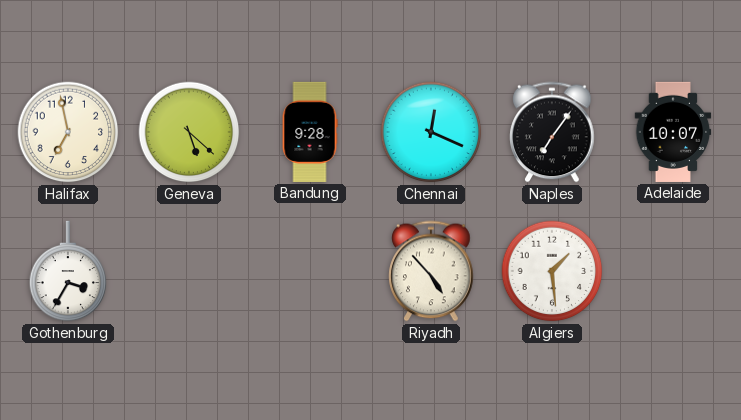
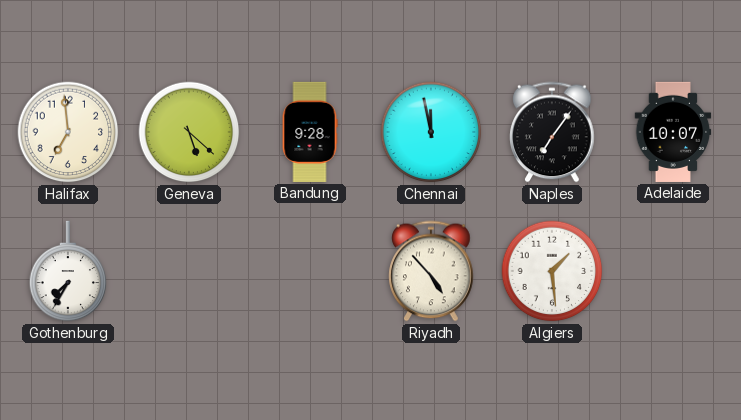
Halifax: 6:58 -> 6:59 (68, 132)
Chennai: 12:19 -> 11:58 (431, 132)
Gothenburg: 3:35 -> 7:35 (68, 271)
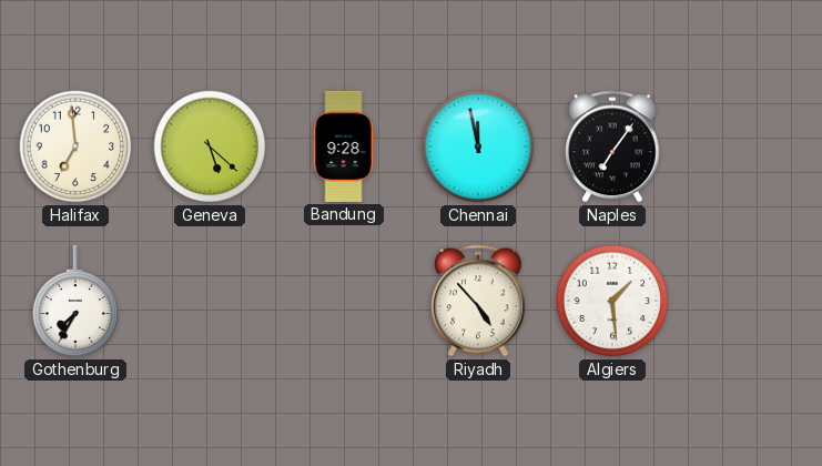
Adelaide: 10:07 -> none (673, 132)
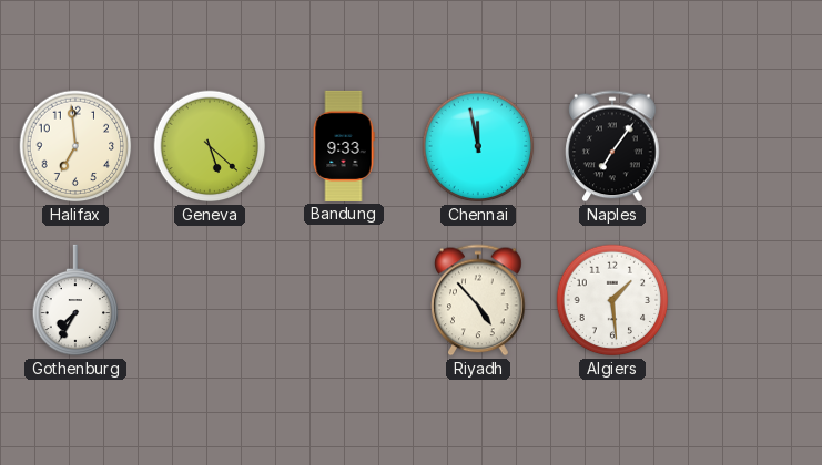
Bandung: 9:28 -> 9:33 (344, 146)
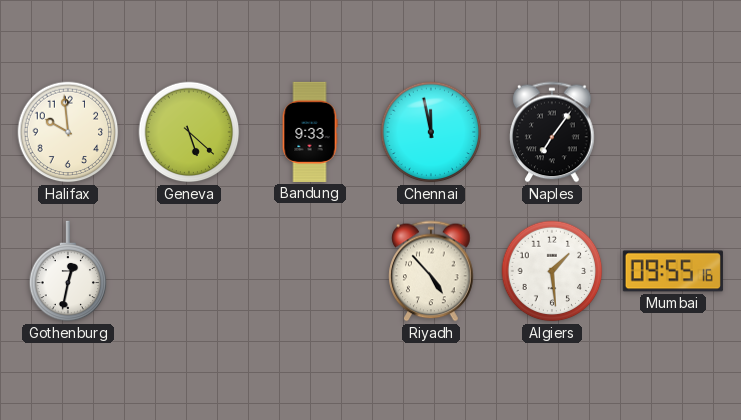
Halifax: 6:59 -> 9:59 (68, 132)
Gothenburg: 7:35 -> 12:32 (68, 271)
Mumbai: none -> 09:55 (673, 271)
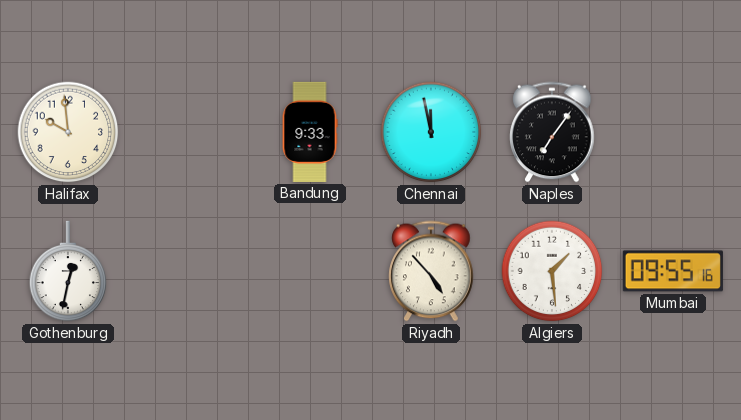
Geneva: 5:22 -> none (189, 132)
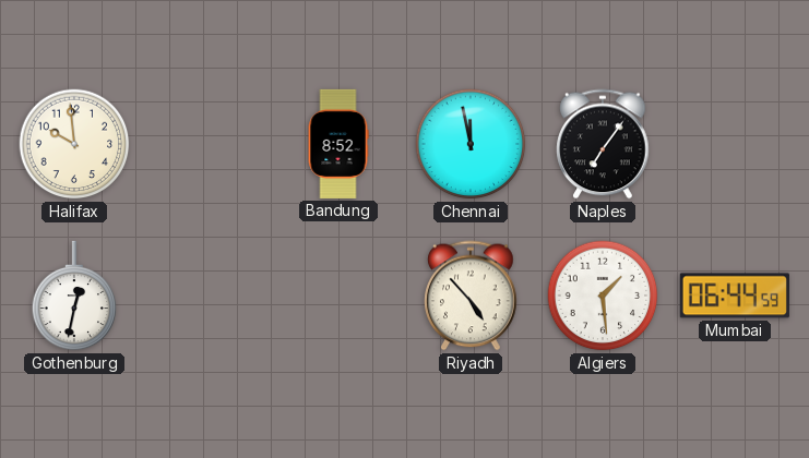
Bandung: 9:33 -> 8:52 (338, 144)
Mumbai: 09:55 -> 06:44 (735, 296)
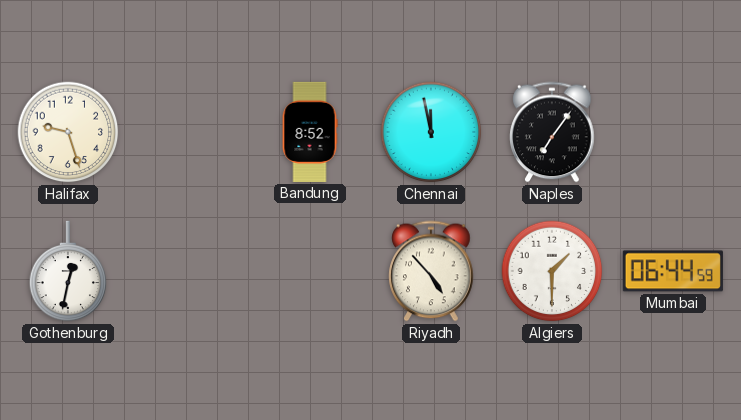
Halifax: 9:59 -> 9:27 (68, 132)
Algiers: 1:29 -> 1:30 (552, 271)
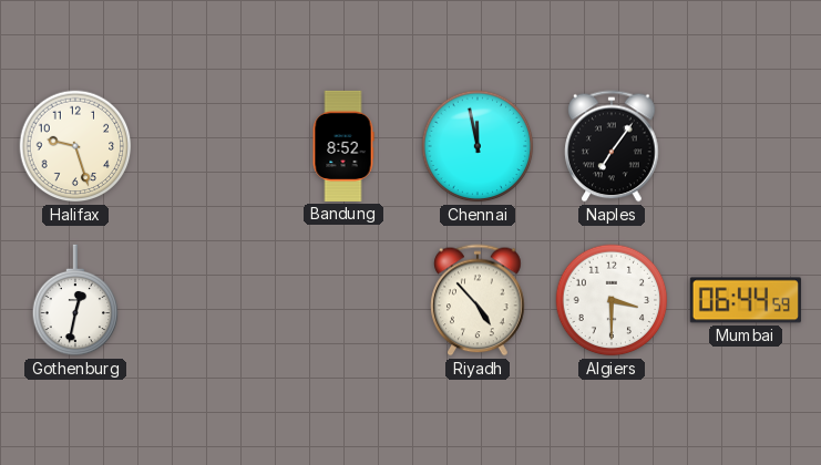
Algiers: 1:30 -> 3:30 (612, 300)
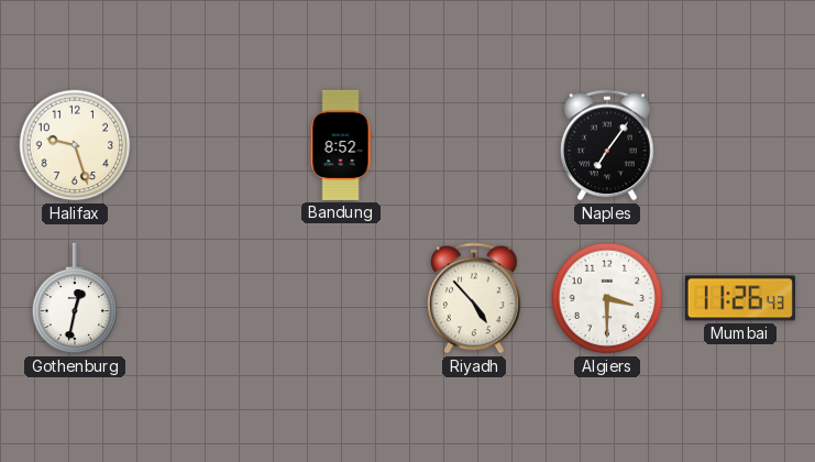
Chennai: 11:58 -> none (478, 146)
Mumbai: 06:44 -> 11:26 (740, 298)
